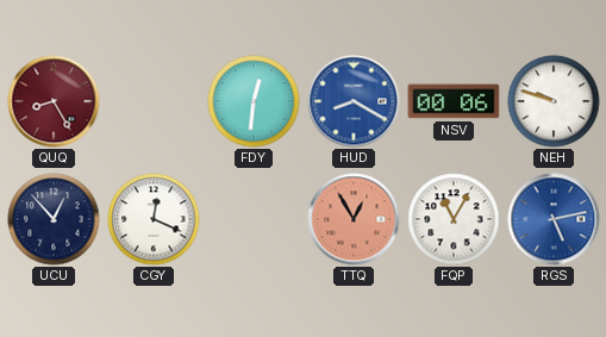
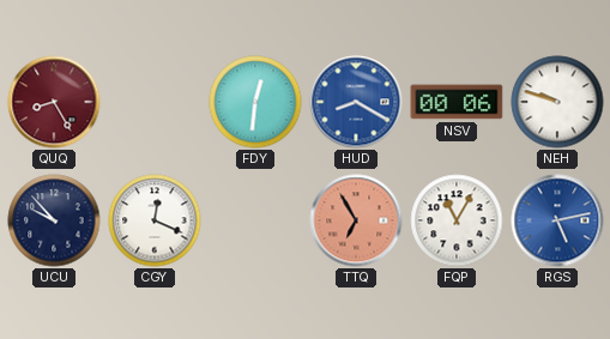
UCU: 12:53 -> 9:53 (54, 220)
TTQ: 12:55 -> 6:55 (356, 220)
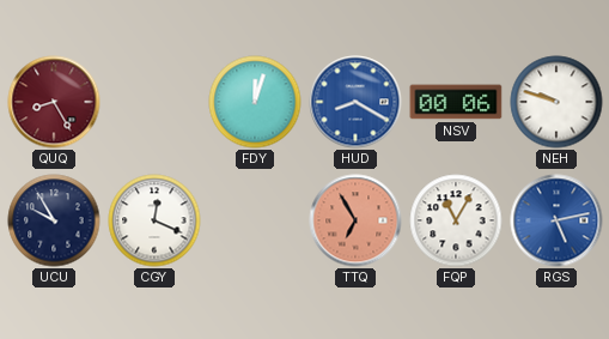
FDY: 12:31 -> 12:03 (255, 102)
UCU: 9:53 -> 9:55 (54, 220)
